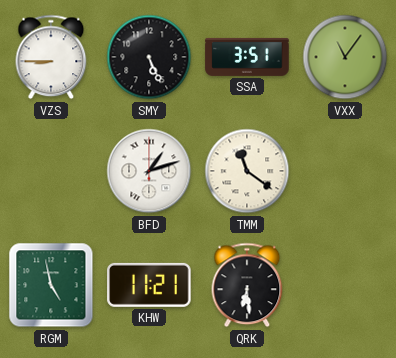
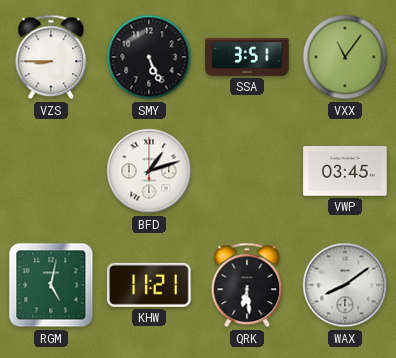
TMM: 11:21 -> none (247, 171)
VWP: none -> 03:45 (345, 171)
RGM: 4:58 -> 5:02 (51, 285)
WAX: none -> 8:09 (345, 285)
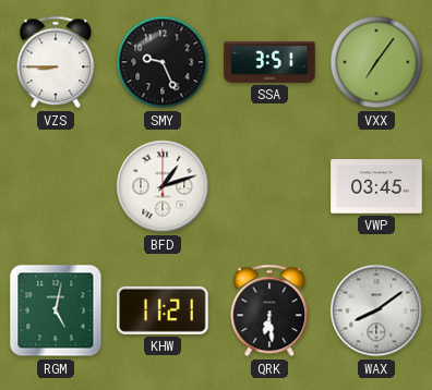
SMY: 5:26 -> 9:26 (163, 62)
VXX: 11:06 -> 7:06 (376, 62)
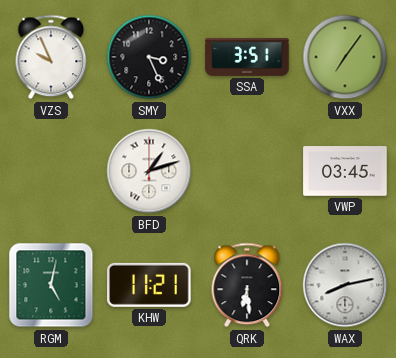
VZS: 8:45 -> 9:56 (51, 57)
SMY: 9:26 -> 3:26 (149, 57)
WAX: 8:09 -> 8:13 (345, 285)
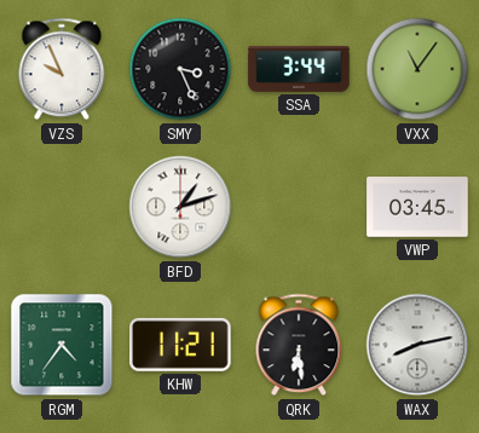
SSA: 3:51 -> 3:44 (299, 69)
VXX: 7:06 -> 11:06 (417, 69)
RGM: 5:02 -> 4:36 (62, 345)
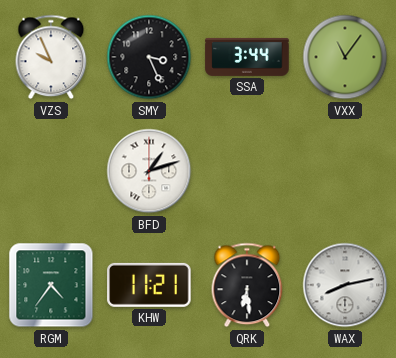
VWP: 03:45 -> none (417, 207)
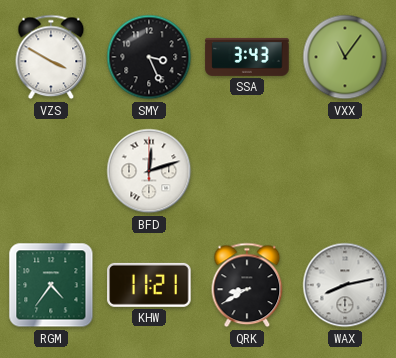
VZS: 9:56 -> 3:50 (51, 57)
SSA: 3:44 -> 3:43 (247, 57)
BFD: 1:12 -> 12:12 (149, 171)
QRK: 6:29 -> 8:40 (247, 285)
